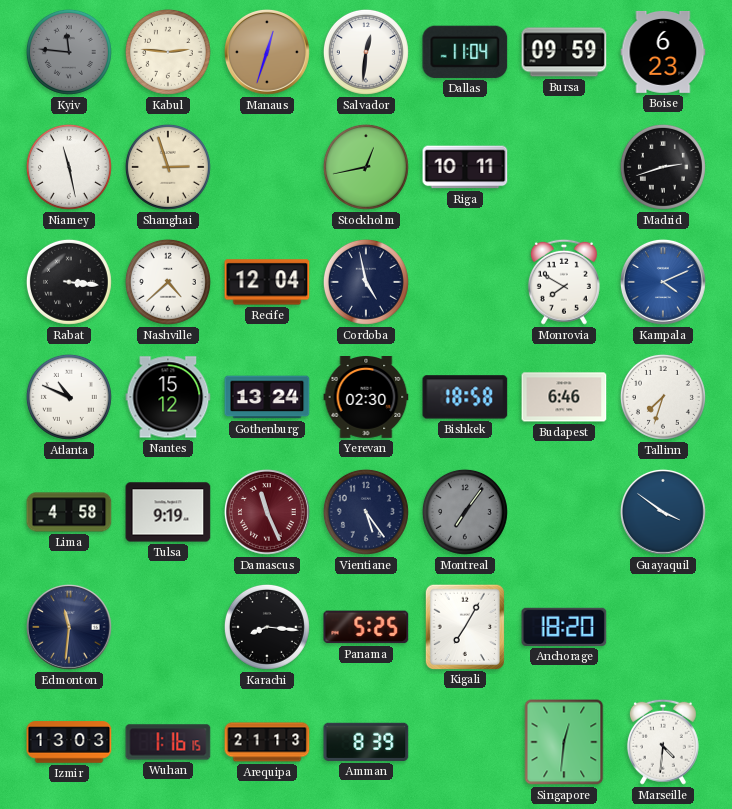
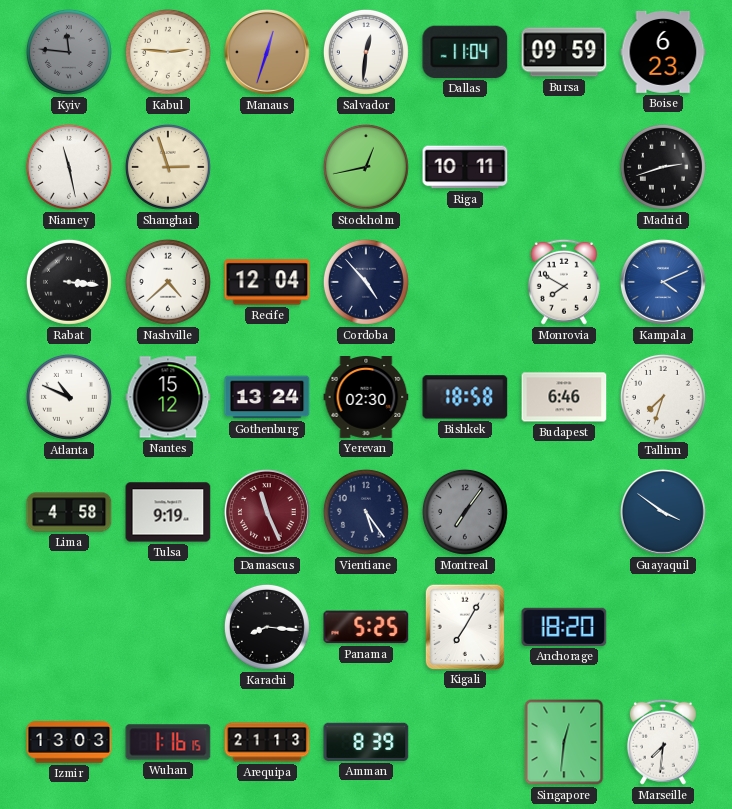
Cordoba: 4:58 -> 4:53 (366, 282)
Edmonton: 11:31 -> none (69, 627)
Marseille: 4:31 -> 7:31 (663, 742)
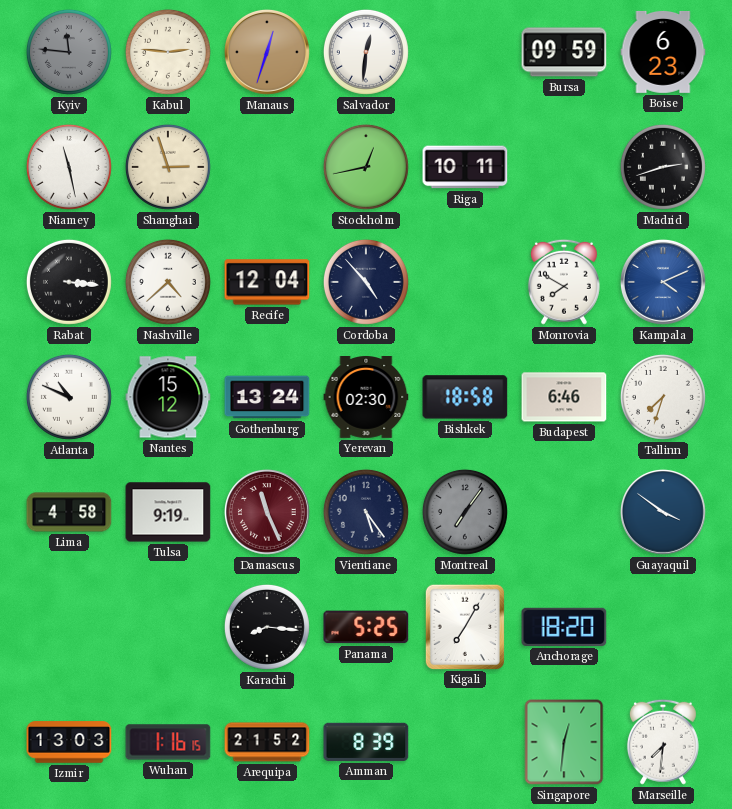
Dallas: 11:04 -> none (465, 52)
Arequipa: 21:13 -> 21:52 (267, 742)
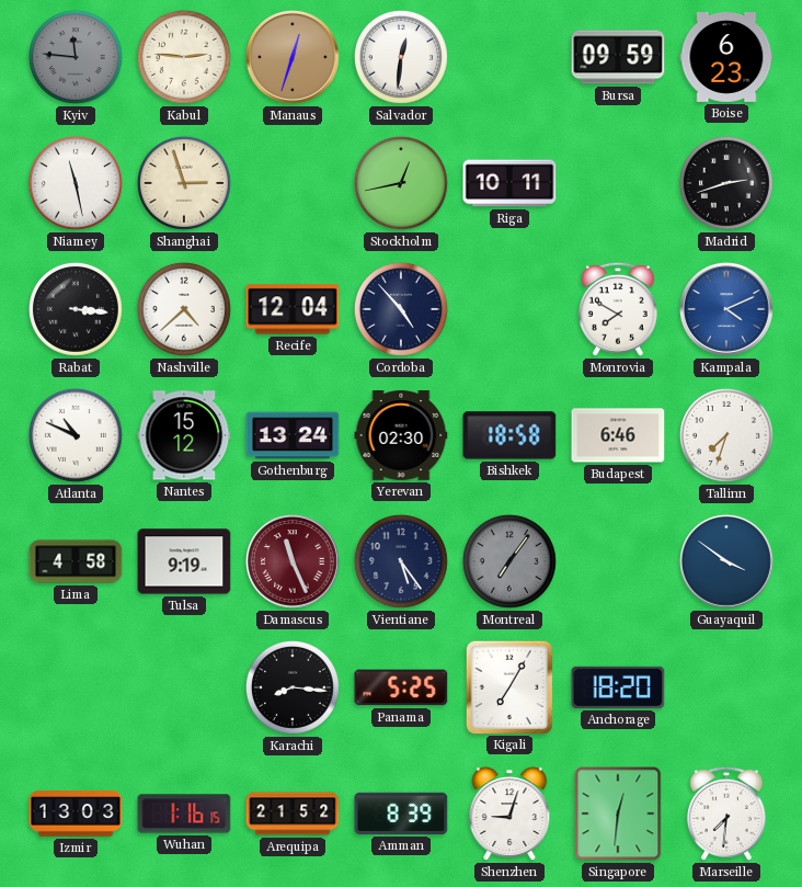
Shenzhen: none -> 9:03 (509, 814)
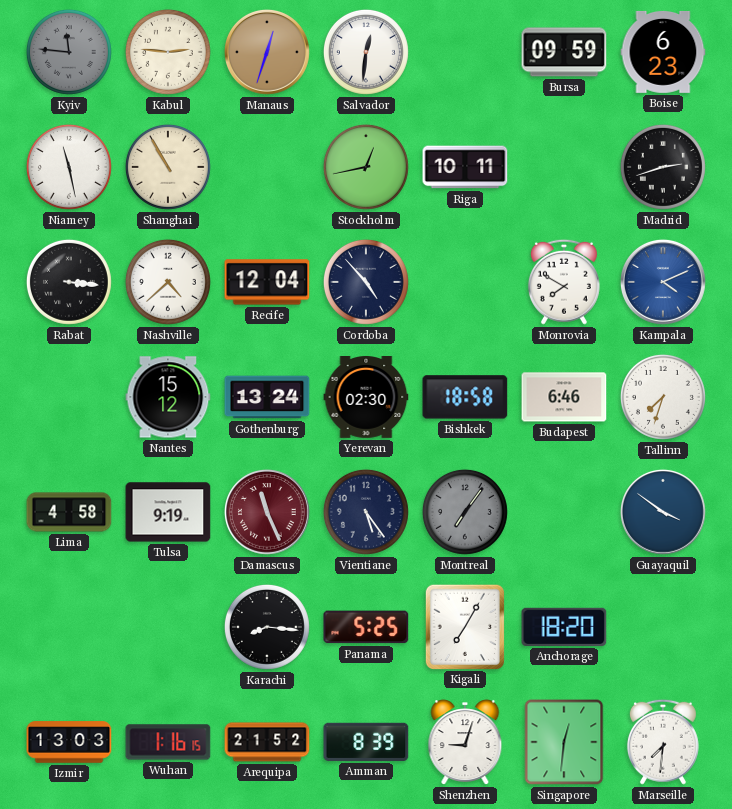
Shanghai: 2:57 -> 10:55 (168, 167)
Atlanta: 10:49 -> none (76, 435)
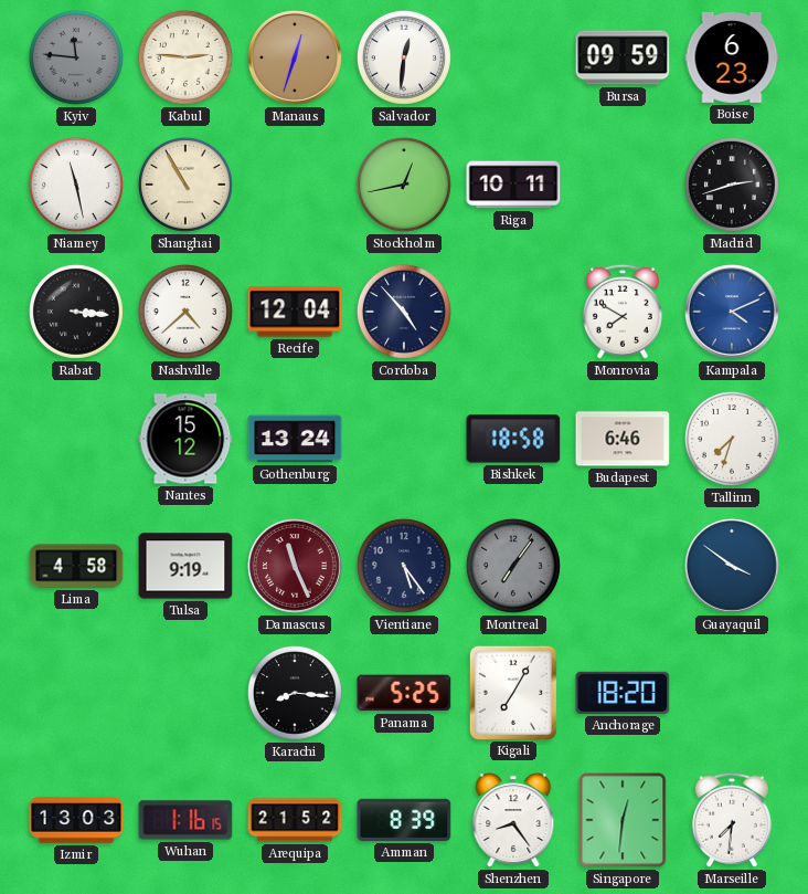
Yerevan: 02:30 -> none (366, 398)
Shenzhen: 9:03 -> 8:24 (513, 820)
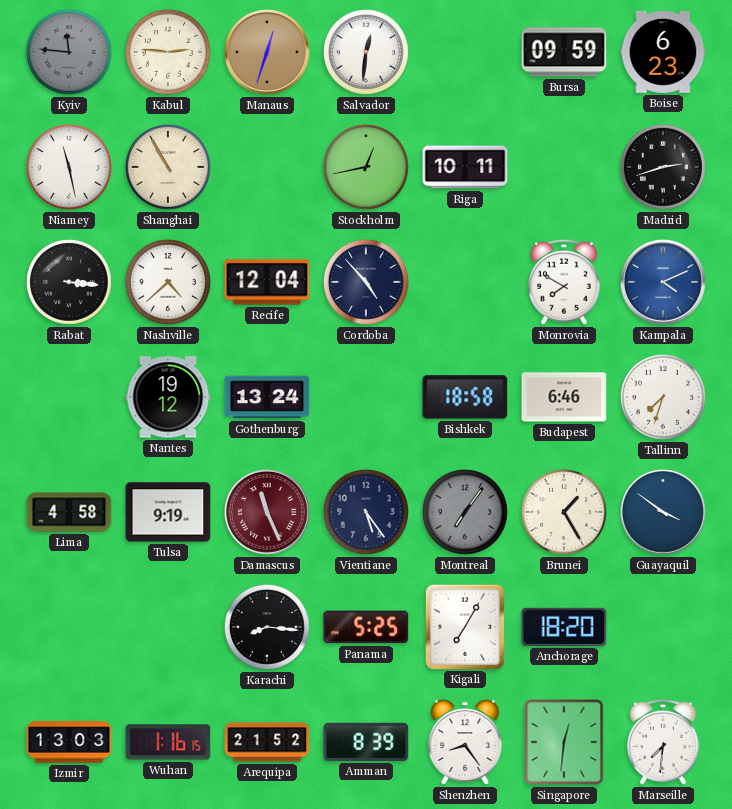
Nantes: 15:12 -> 19:12 (168, 397)
Brunei: none -> 1:25 (564, 512)
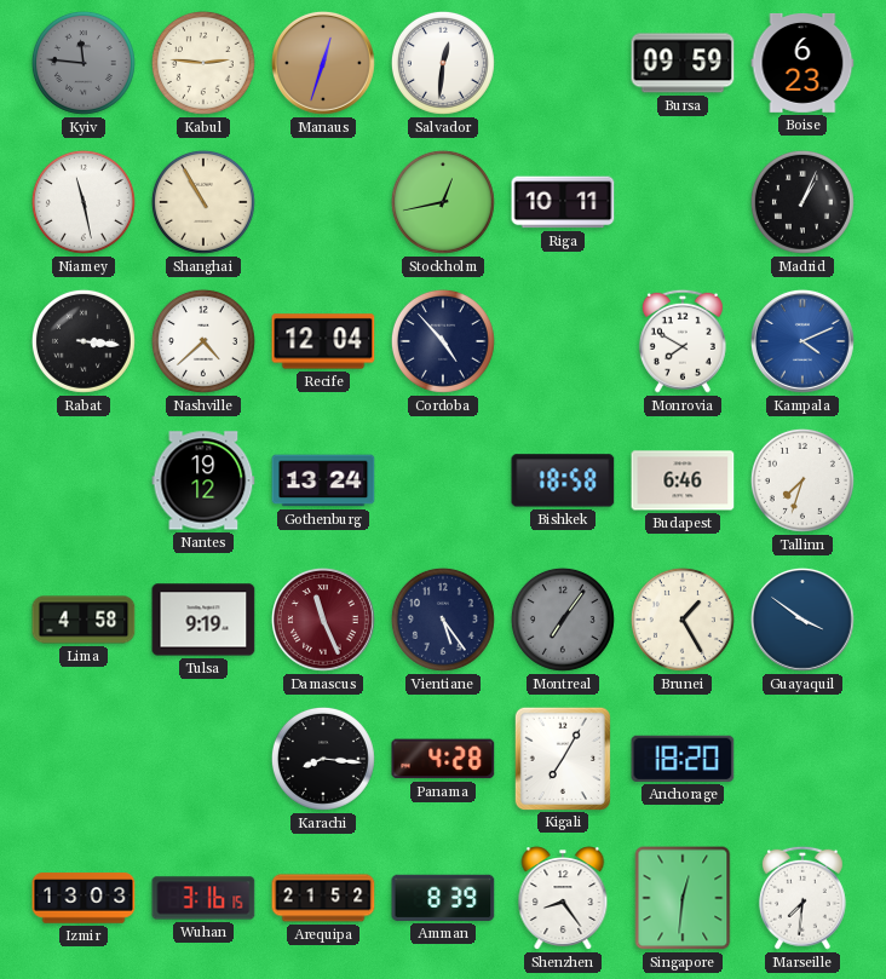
Madrid: 2:42 -> 1:04 (802, 202)
Panama: 5:25 -> 4:28 (443, 759)
Wuhan: 1:16 -> 3:16 (203, 898)
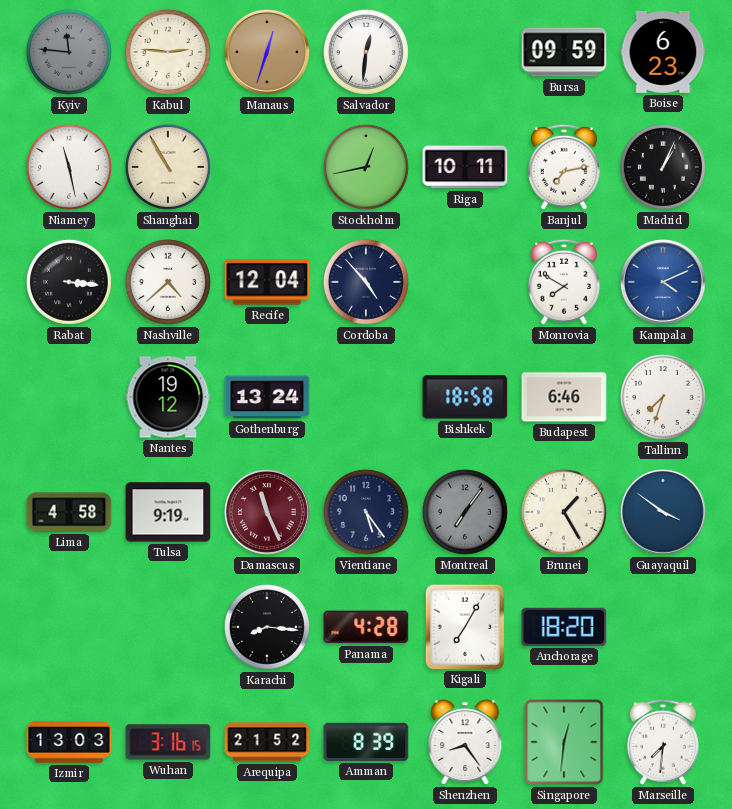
Banjul: none -> 7:13 (564, 167)
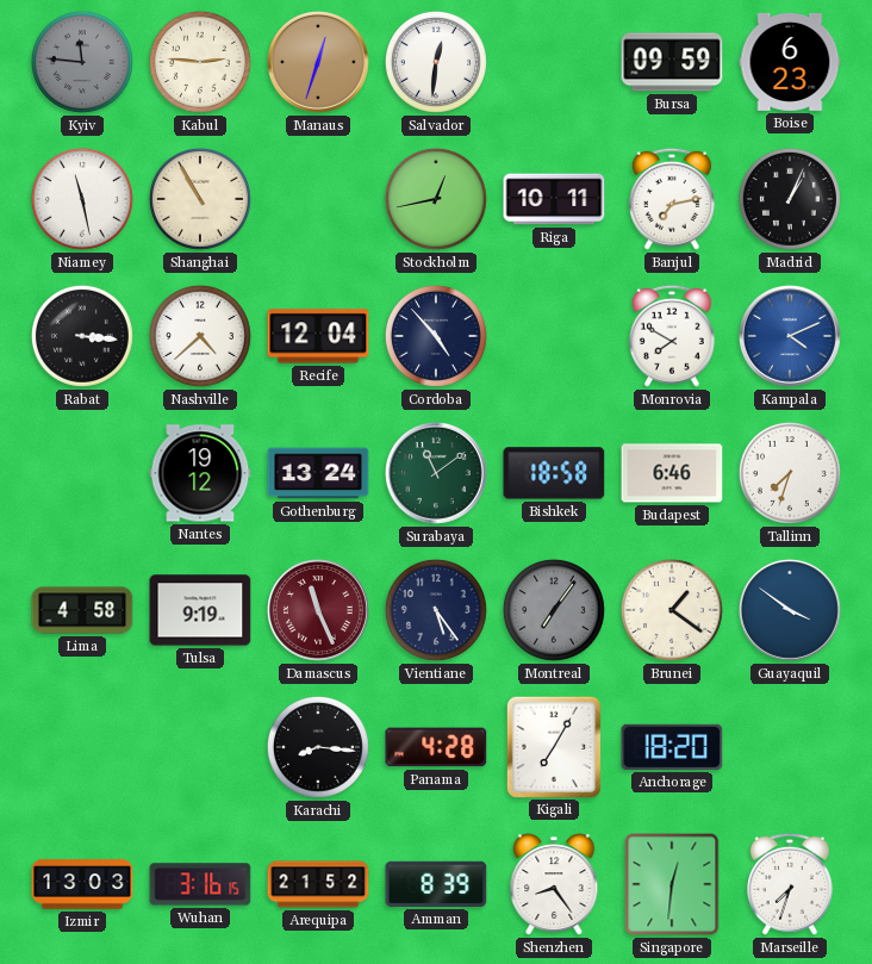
Surabaya: none -> 11:09 (436, 473)
Brunei: 1:25 -> 1:21 (672, 610)
Marseille: 7:31 -> 7:33 (790, 884)
